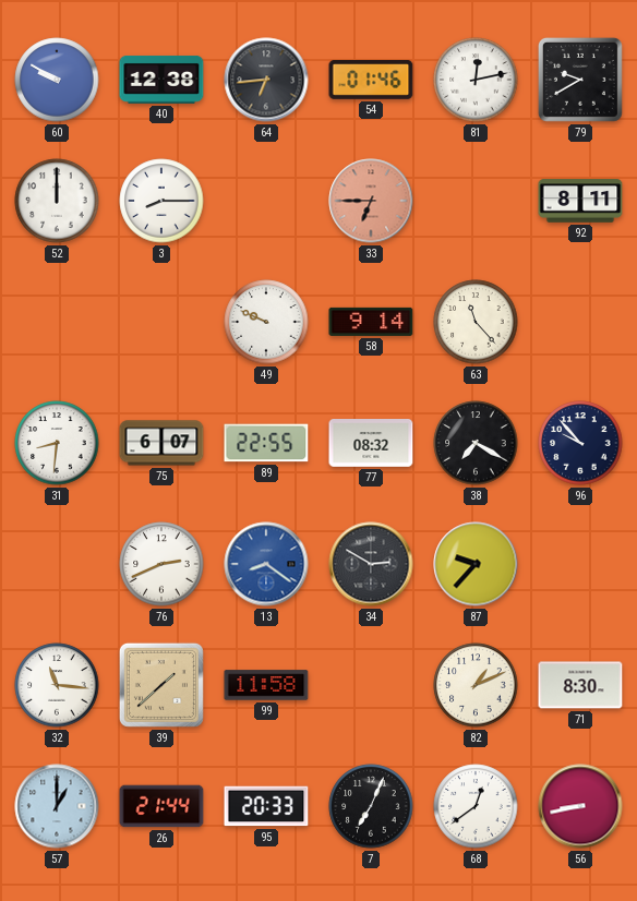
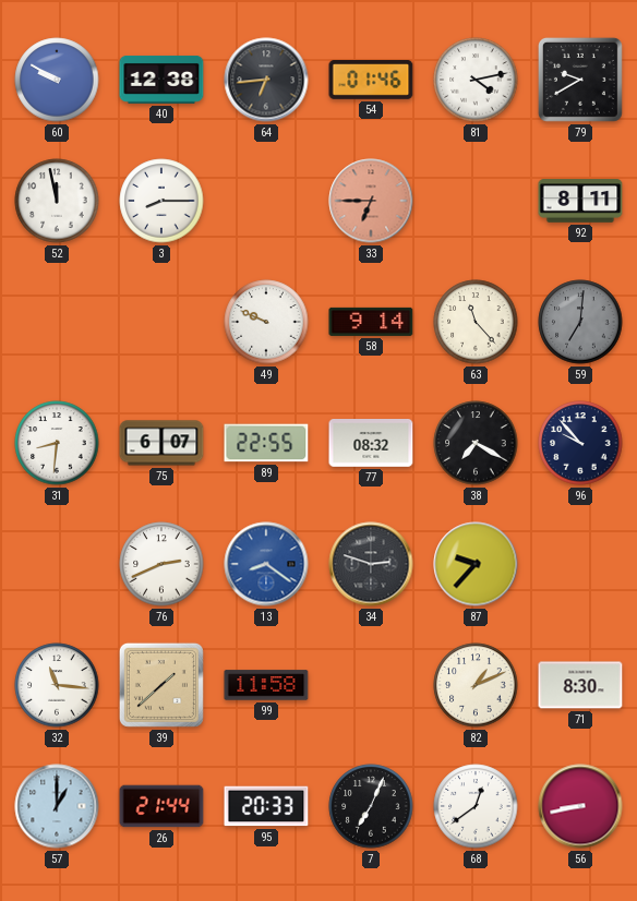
81: 12:13 -> 4:13 (476, 80)
52: 12:00 -> 11:58 (57, 201)
59: none -> 7:01 (580, 322)
34: 2:50 -> 2:48 (371, 564)
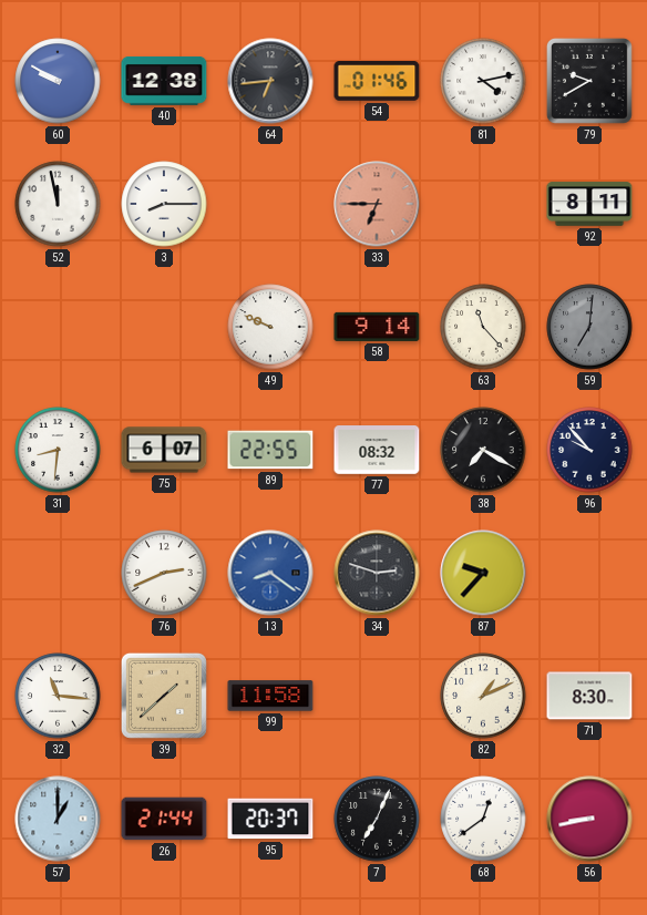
95: 20:33 -> 20:37 (270, 819)
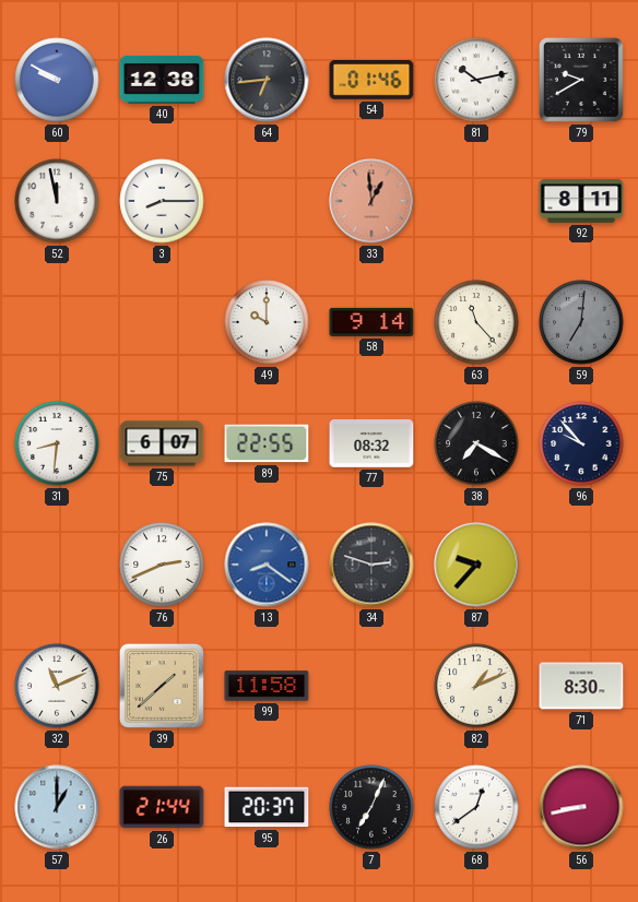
81: 4:13 -> 10:13 (476, 80)
33: 6:45 -> 12:59 (371, 201)
49: 9:49 -> 10:00 (267, 322)
32: 11:16 -> 11:11 (57, 686)
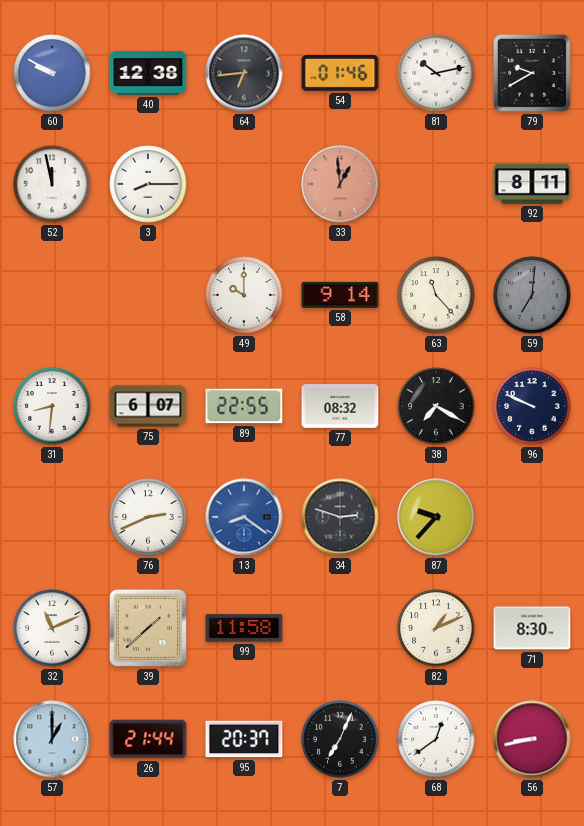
96: 9:53 -> 9:49 (532, 406)
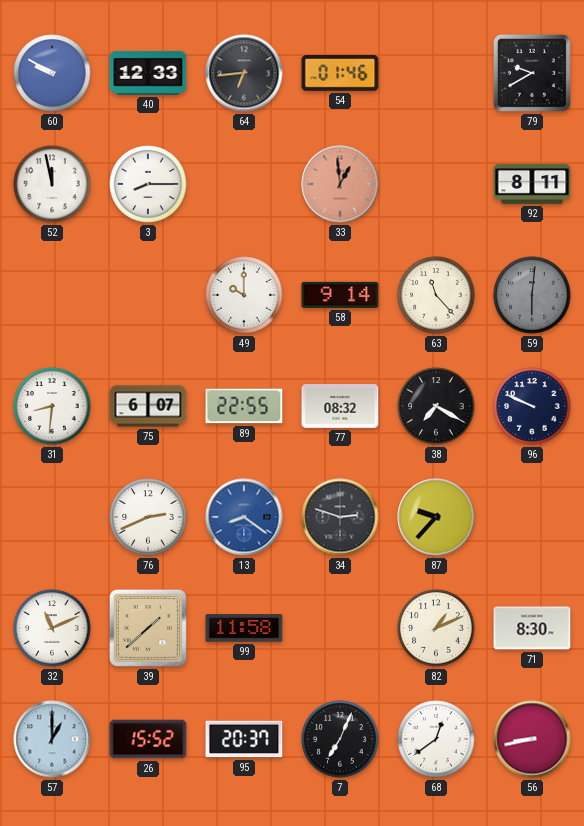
40: 12:38 -> 12:33 (148, 73)
81: 10:13 -> none (436, 73)
59: 7:01 -> 6:01 (532, 295)
26: 21:44 -> 15:52 (148, 739)
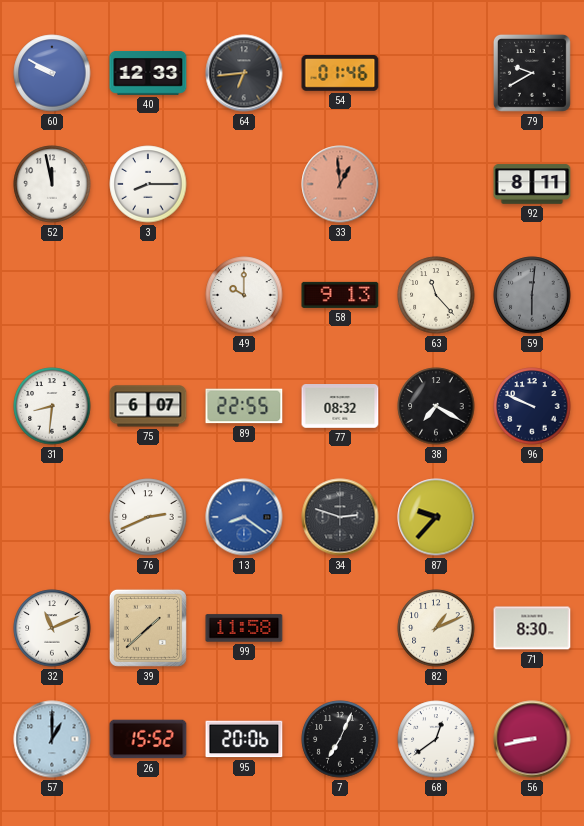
58: 9:14 -> 9:13 (340, 295)
95: 20:37 -> 20:06 (244, 739)
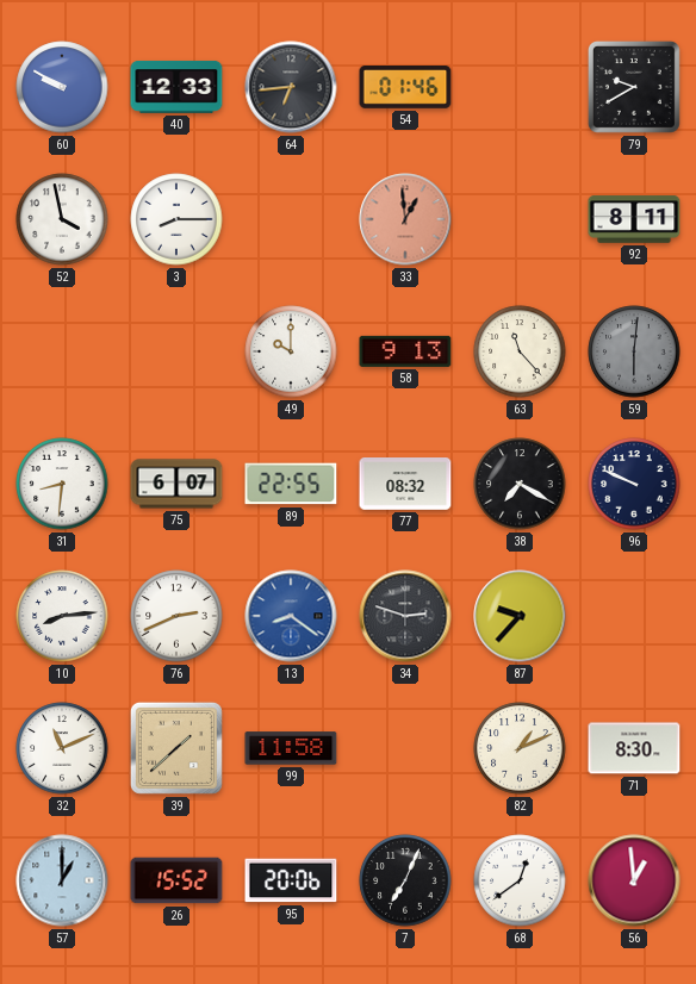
52: 11:58 -> 3:58 (62, 219)
10: none -> 8:14 (62, 616)
56: 8:43 -> 12:59 (634, 880)
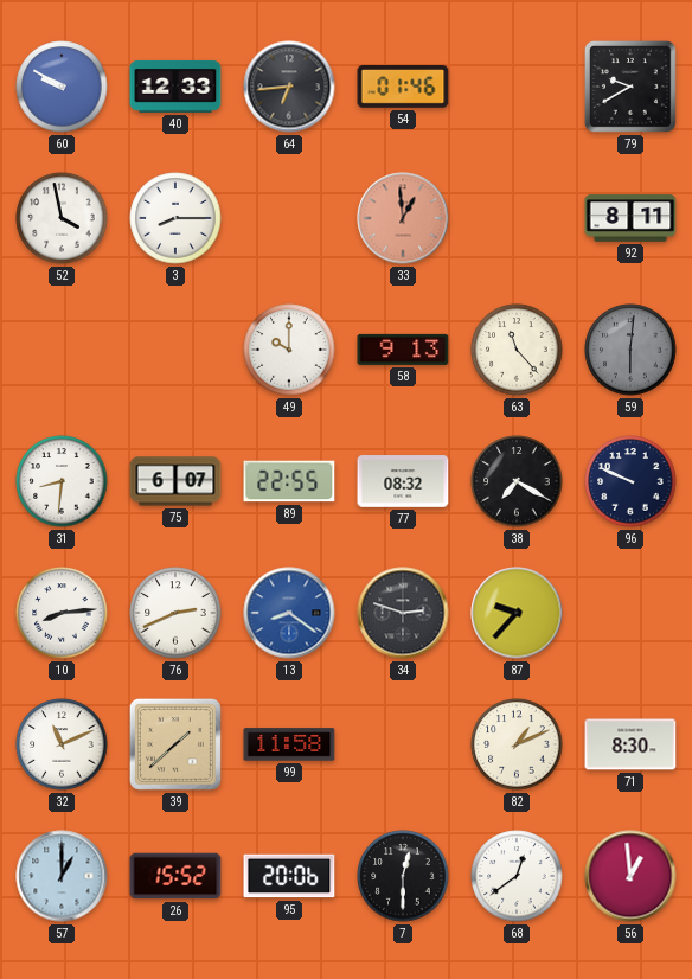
7: 7:04 -> 12:30 (403, 876)
